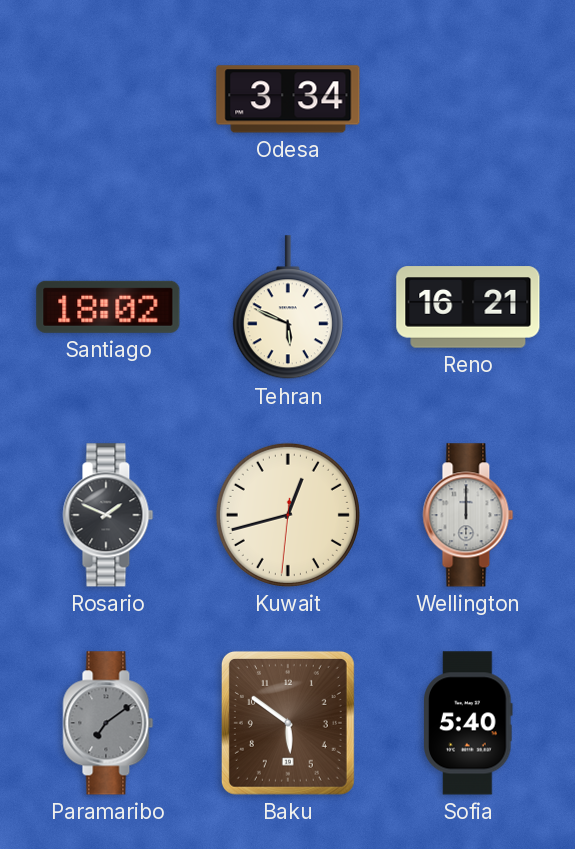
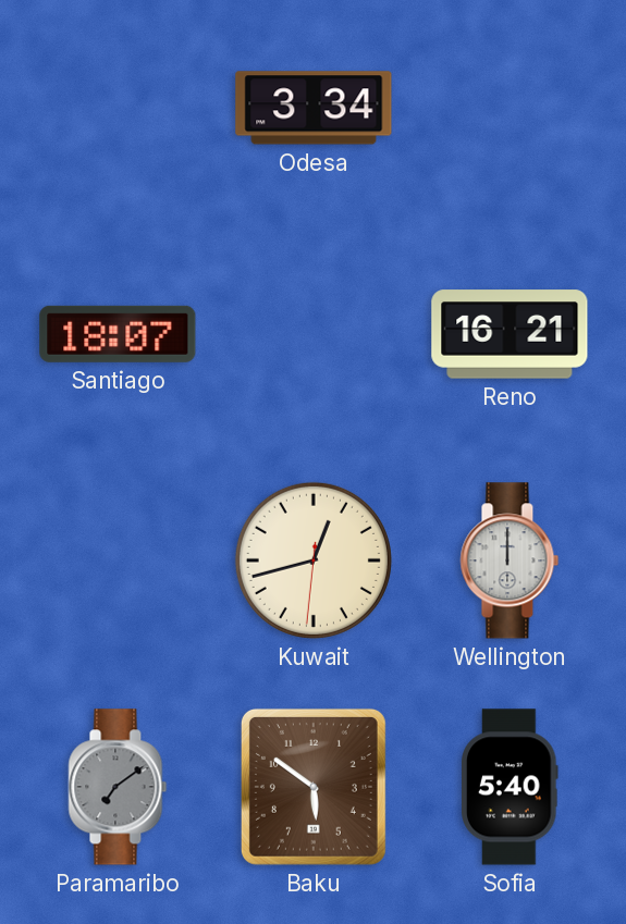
Santiago: 18:02 -> 18:07 (118, 334)
Tehran: 5:49 -> none (288, 308)
Rosario: 1:49 -> none (108, 515)
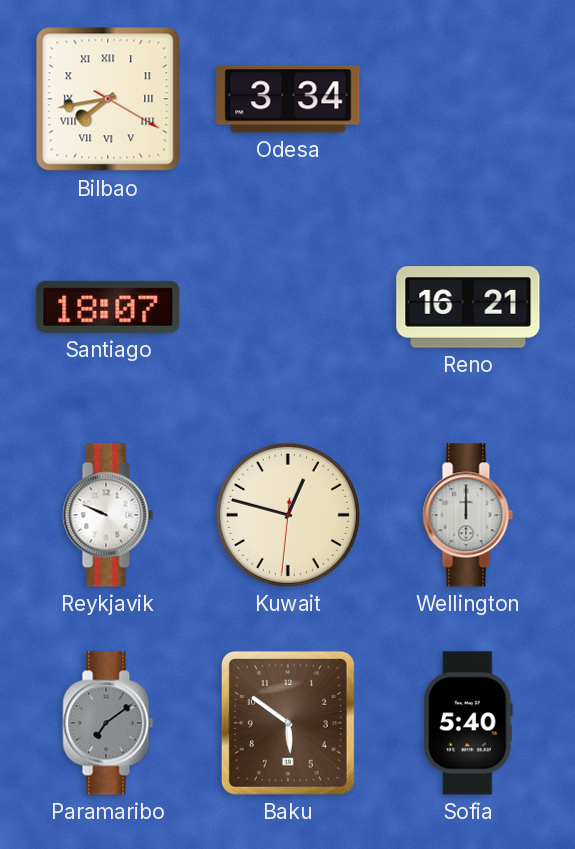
Bilbao: none -> 7:43 (108, 99)
Reykjavik: none -> 9:49 (108, 515)
Kuwait: 12:42 -> 12:47 (288, 515)
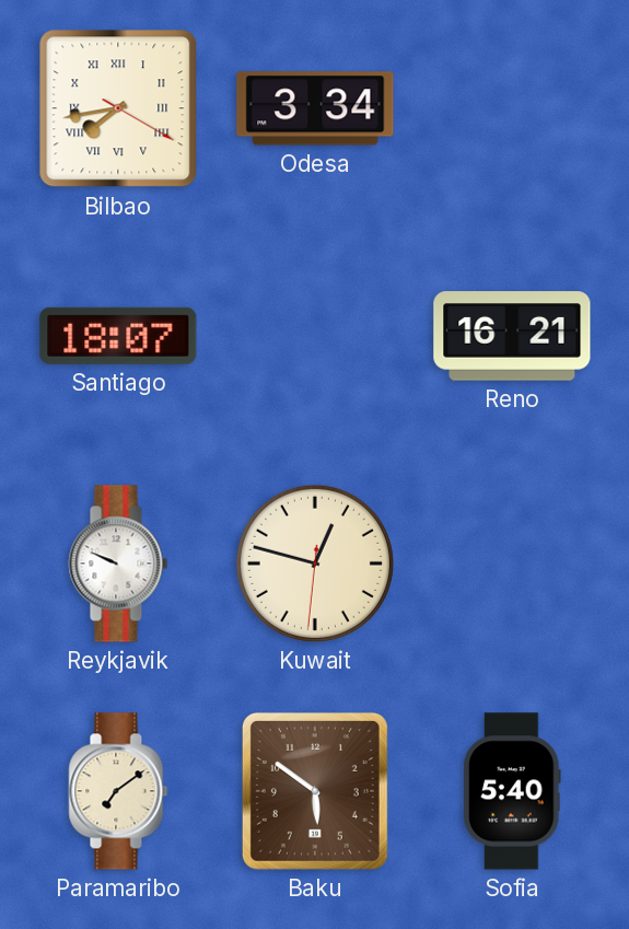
Wellington: 12:00 -> none (468, 515)
Paramaribo dial: grey -> cream (118, 791)
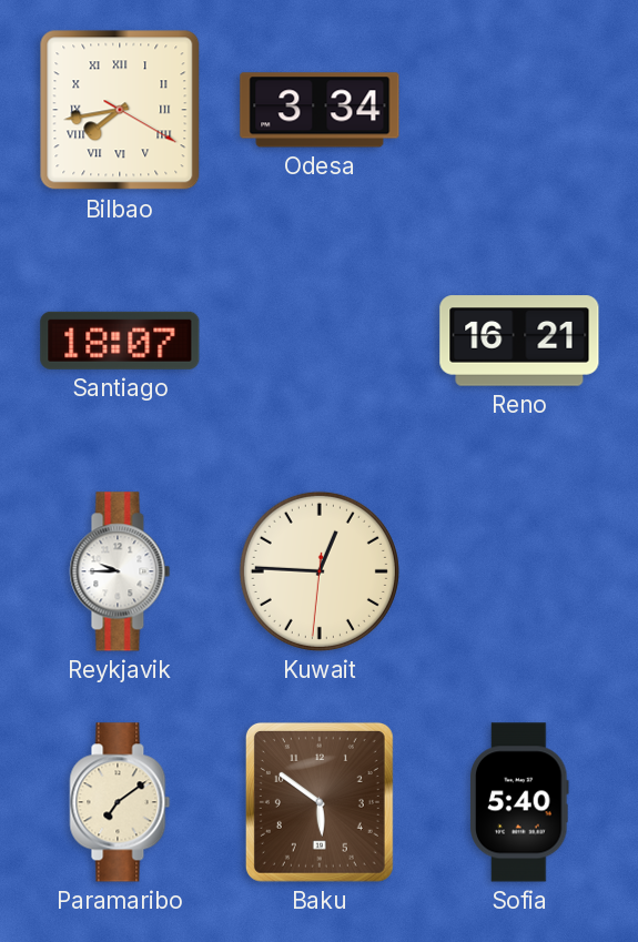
Reykjavik: 9:49 -> 9:45 (120, 571)
Kuwait: 12:47 -> 12:45 (320, 571)
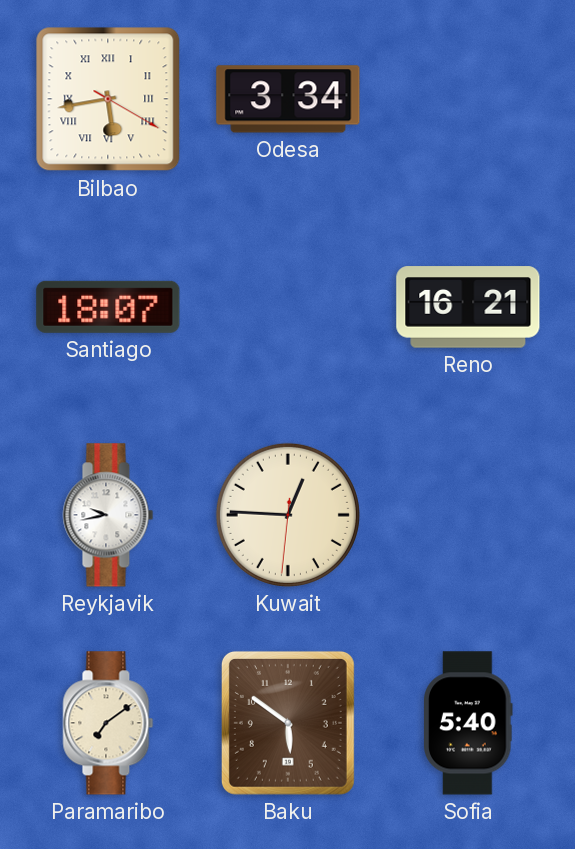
Bilbao: 7:43 -> 5:43 (108, 99)
Reykjavik: 9:45 -> 9:43 (108, 515)
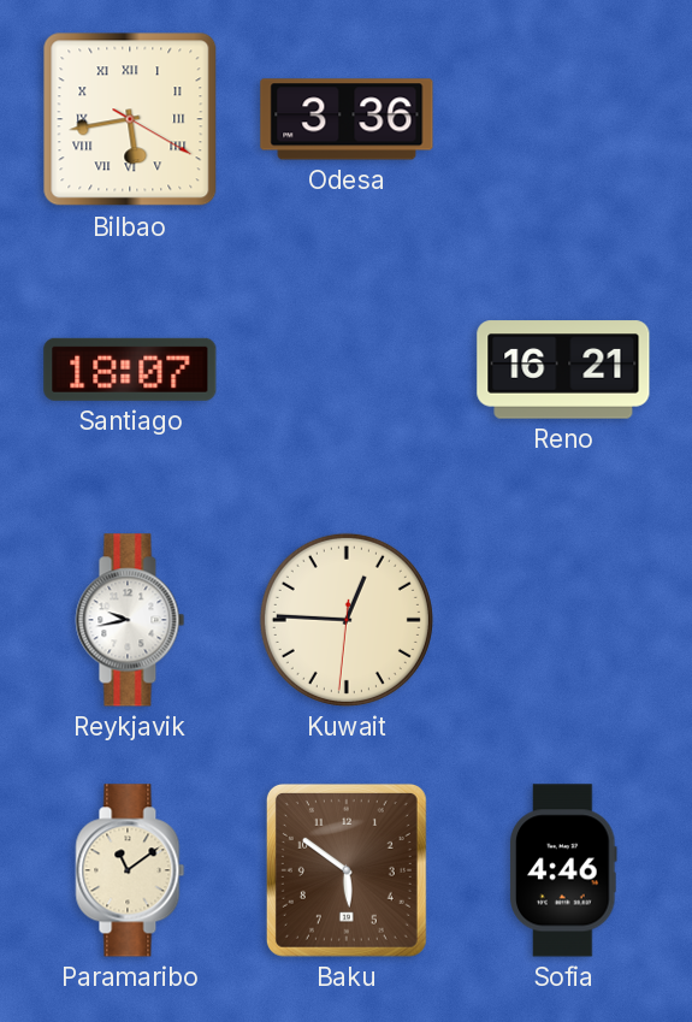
Odesa: 3:34 -> 3:36 (347, 119)
Paramaribo: 7:09 -> 11:09 (130, 870)
Sofia: 5:40 -> 4:46 (564, 870)
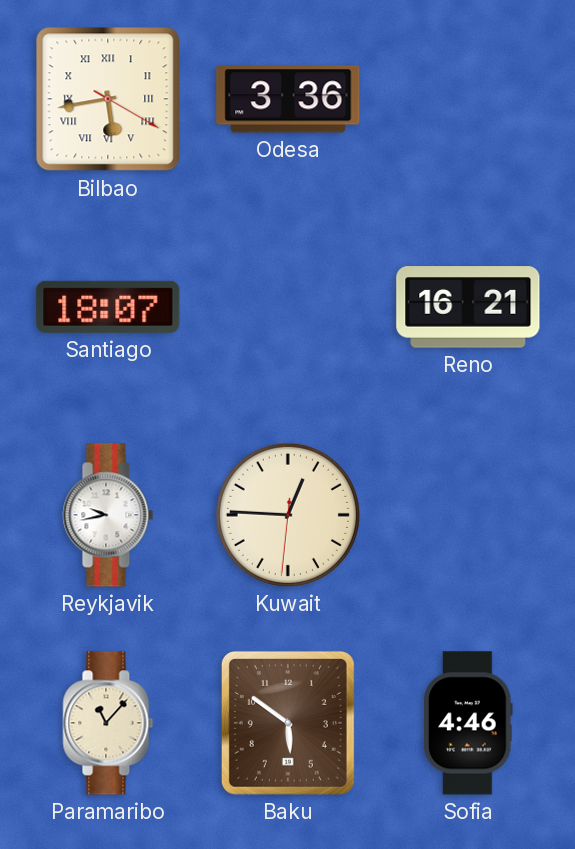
Paramaribo: 11:09 -> 11:07 (108, 723)
